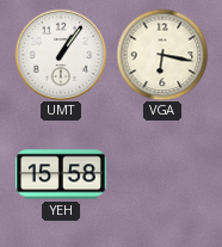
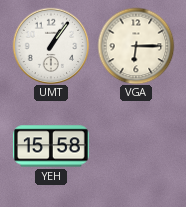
VGA: 6:17 -> 6:15 (136, 46)
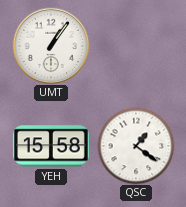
VGA: 6:15 -> none (136, 46)
QSC: none -> 1:21 (136, 146)
